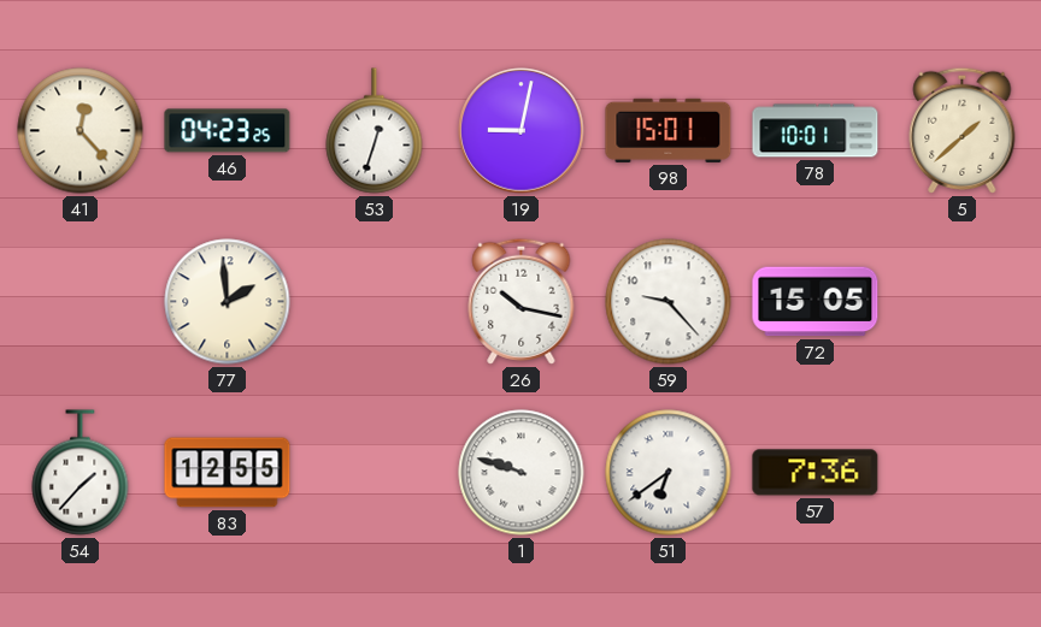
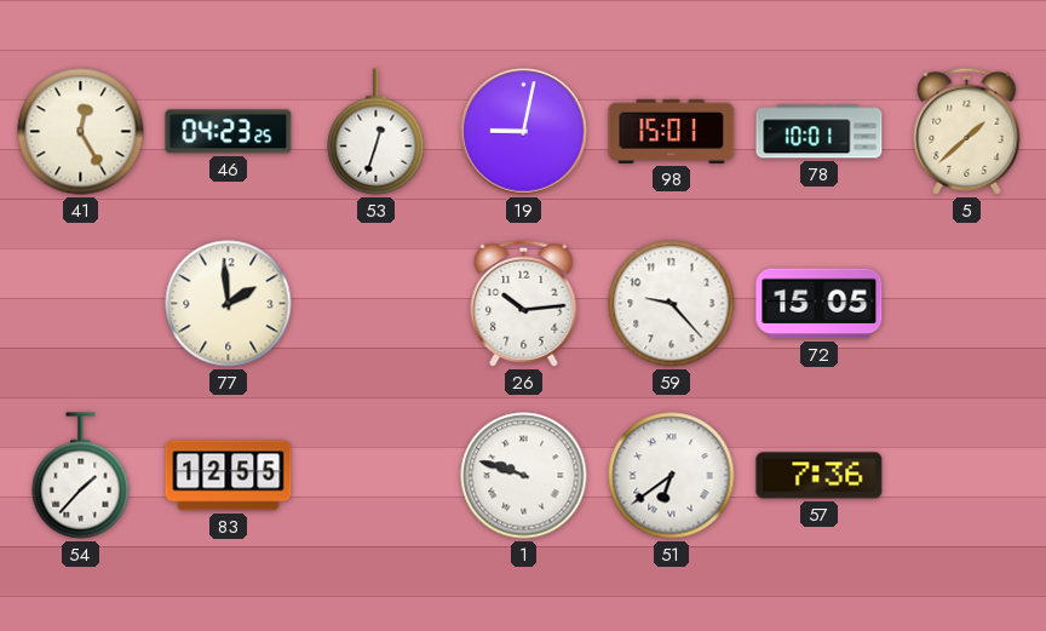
41: 12:23 -> 12:25 (81, 132)
26: 10:17 -> 10:14 (524, 303)
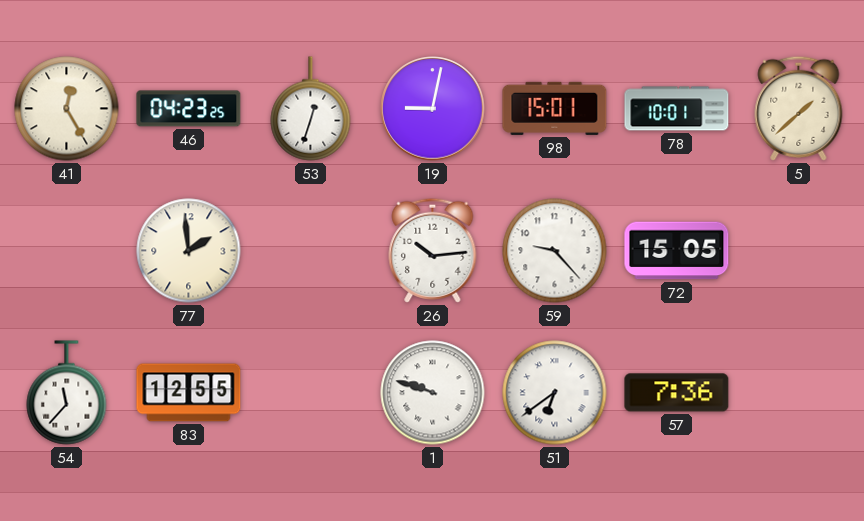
54: 1:37 -> 11:37 (67, 393)
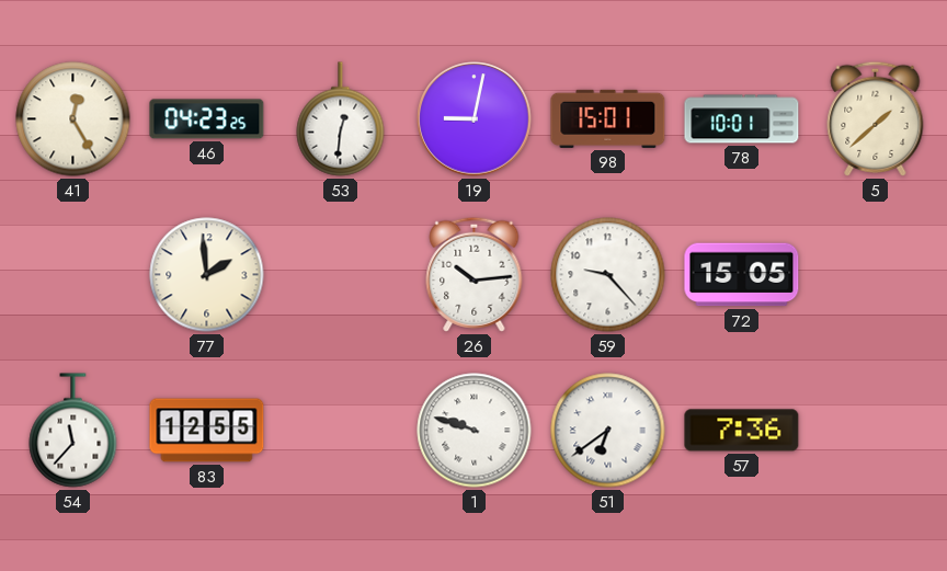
53: 12:33 -> 12:31 (341, 119)
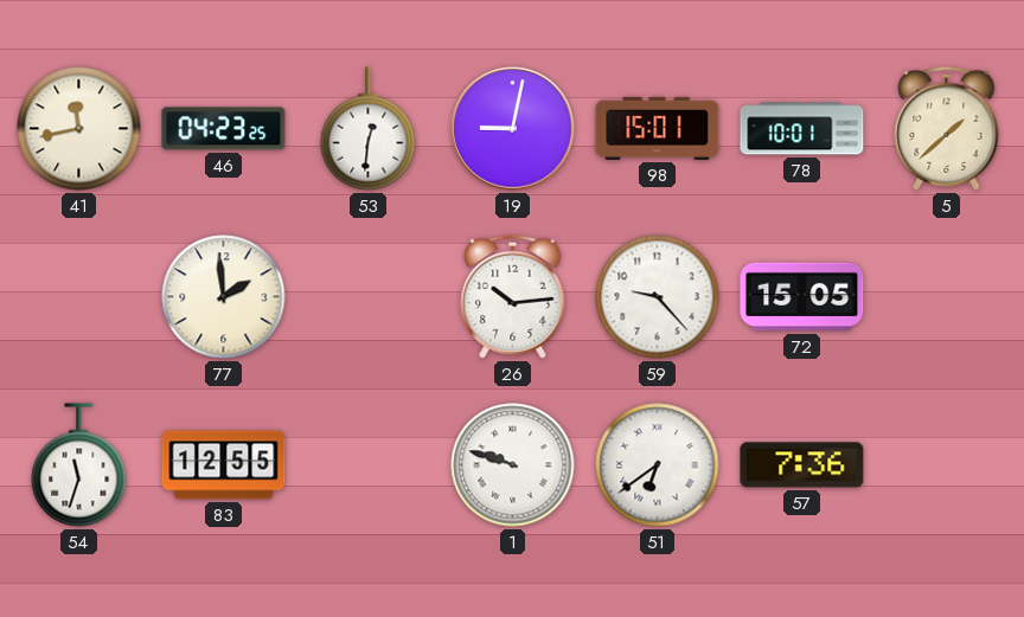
41: 12:25 -> 11:43 (79, 129)
54: 11:37 -> 11:33 (79, 465)
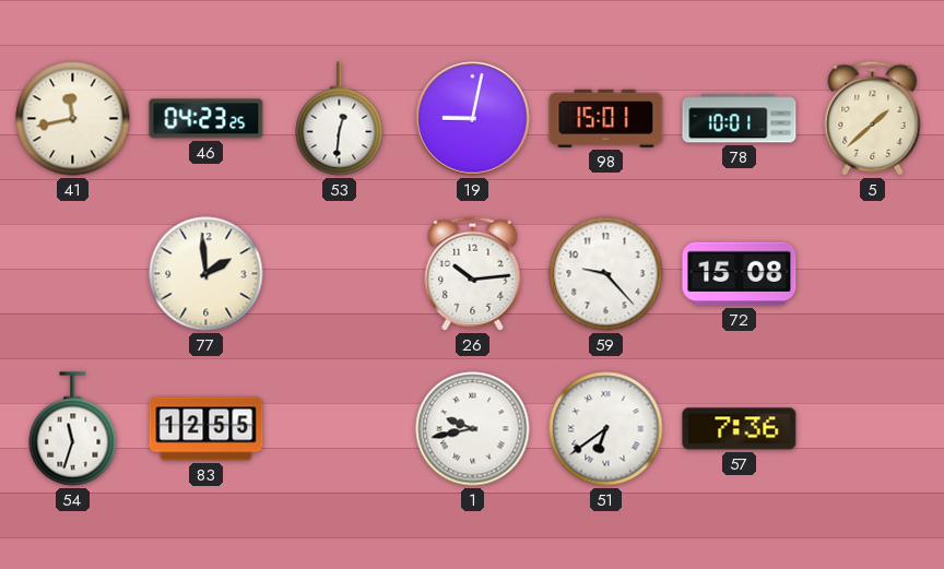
72: 15:05 -> 15:08 (740, 274)
1: 9:48 -> 9:43 (473, 429)
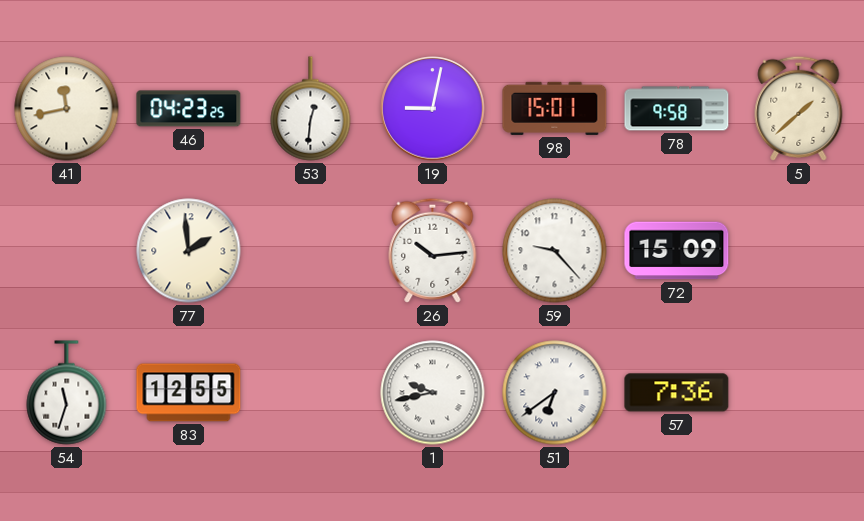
78: 10:01 -> 9:58 (677, 109)
72: 15:08 -> 15:09 (677, 251)
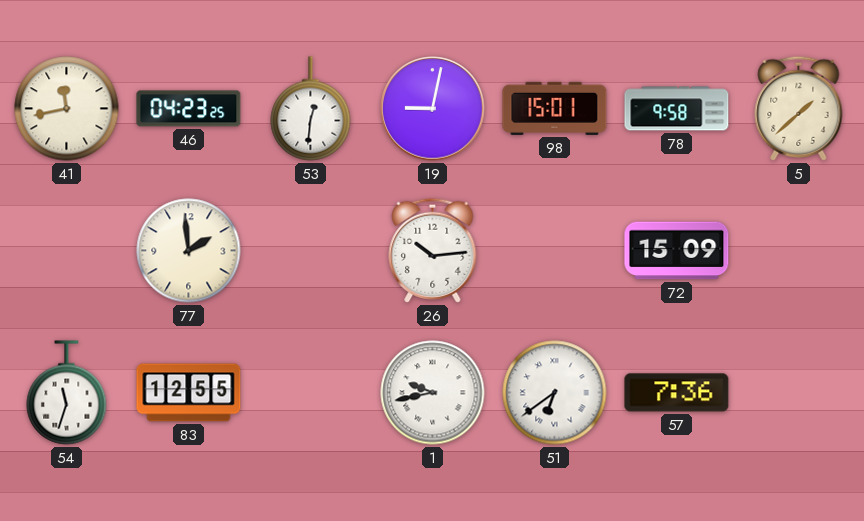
59: 9:23 -> none (555, 251)
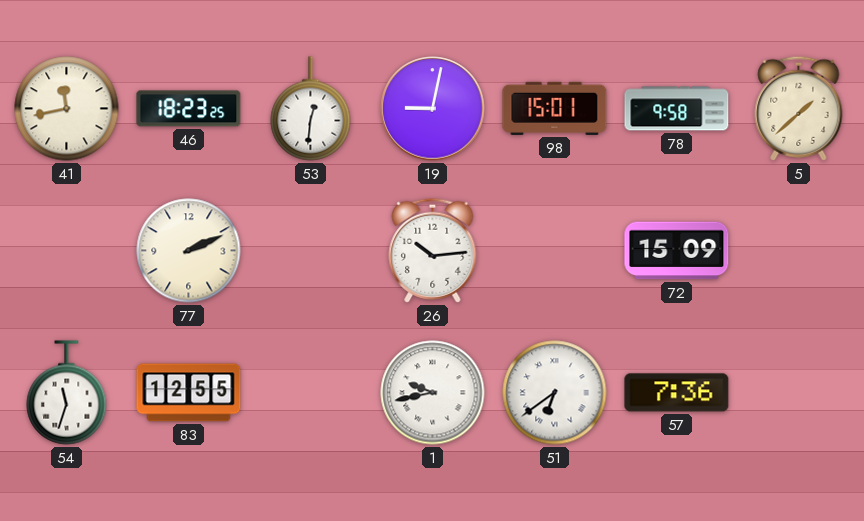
46: 04:23 -> 18:23 (189, 109)
77: 1:59 -> 2:11 (189, 251)
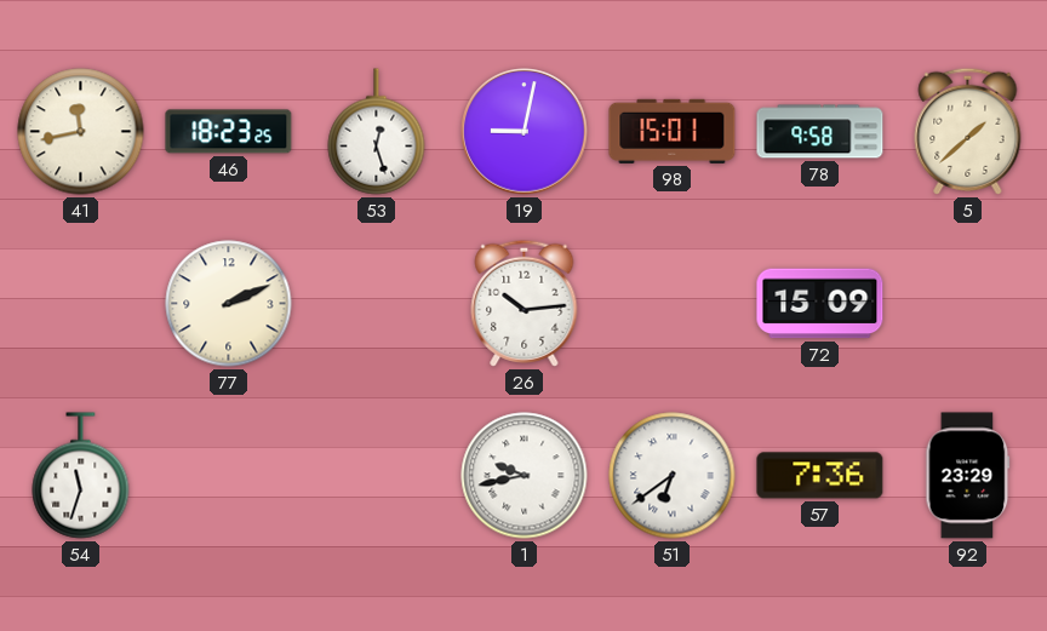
53: 12:31 -> 12:27 (377, 132)
83: 12:55 -> none (189, 393)
92: none -> 23:29 (968, 476)
